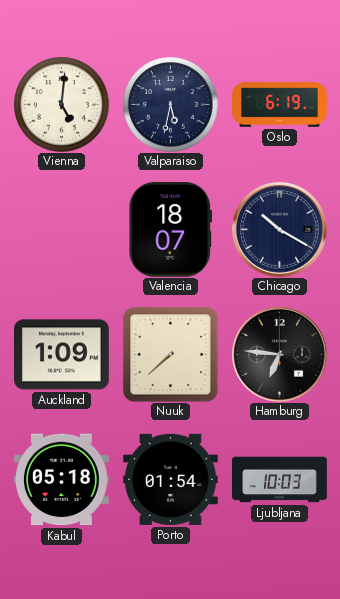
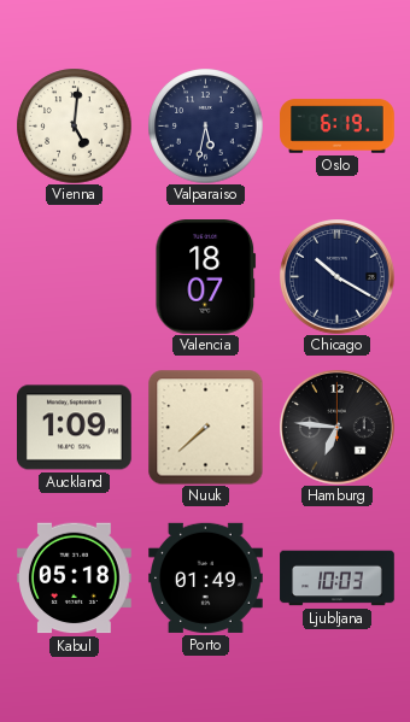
Porto: 01:54 -> 01:49 (206, 577)
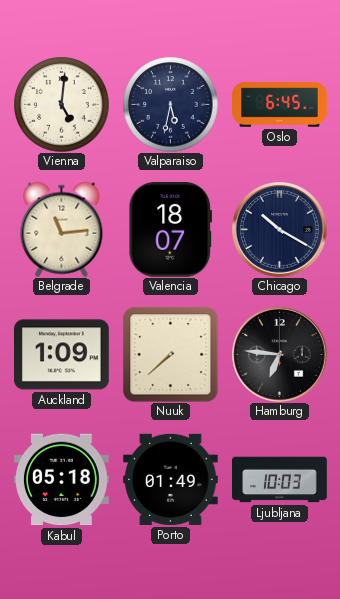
Oslo: 6:19 -> 6:45 (280, 105)
Belgrade: none -> 11:14 (62, 229)
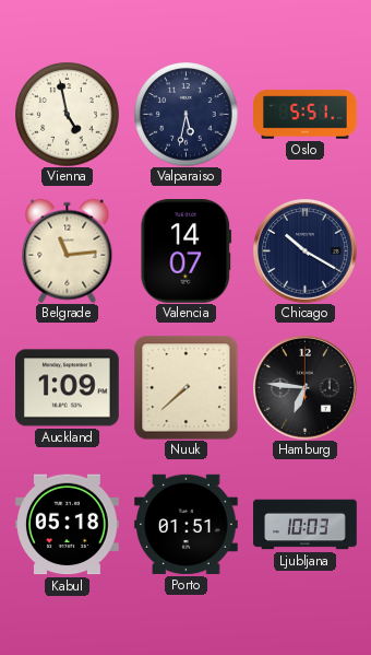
Vienna: 5:01 -> 4:58 (67, 114)
Oslo: 6:45 -> 5:51 (306, 115)
Valencia: 18:07 -> 14:07 (187, 252)
Porto: 01:49 -> 01:51 (187, 524)
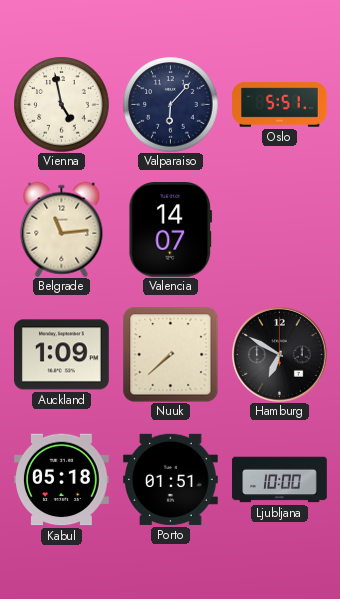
Valparaiso: 5:32 -> 6:07 (170, 104)
Chicago: 10:20 -> none (306, 252)
Hamburg: 6:46 -> 6:50 (280, 355)
Ljubljana: 10:03 -> 10:00 (280, 480)
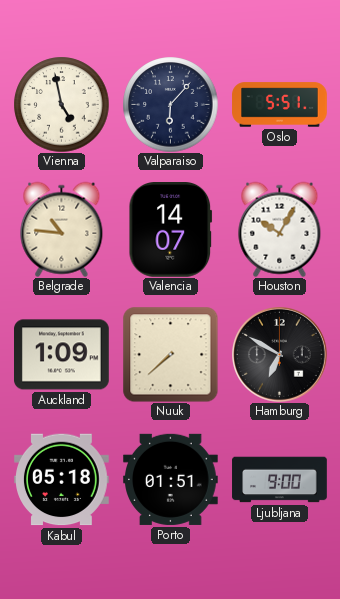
Belgrade: 11:14 -> 10:46 (62, 229)
Houston: none -> 10:05 (280, 229)
Ljubljana: 10:00 -> 9:00 (280, 480)
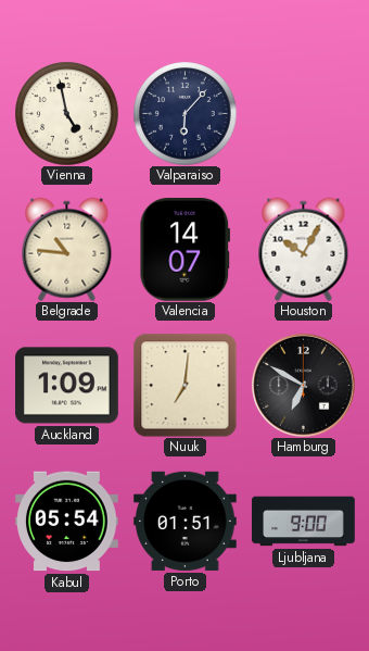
Oslo: 5:51 -> none (280, 105)
Nuuk: 7:38 -> 7:01 (184, 385)
Kabul: 05:18 -> 05:54 (67, 522)
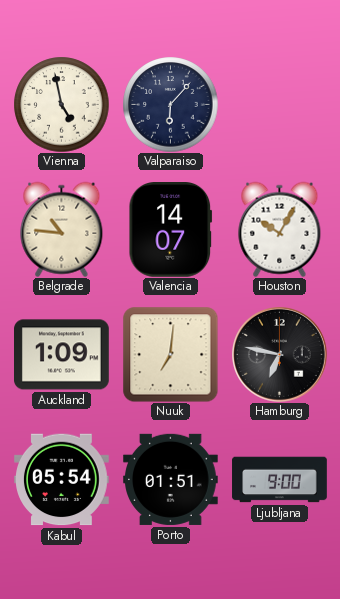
Hamburg: 6:50 -> 6:47 (280, 355)
